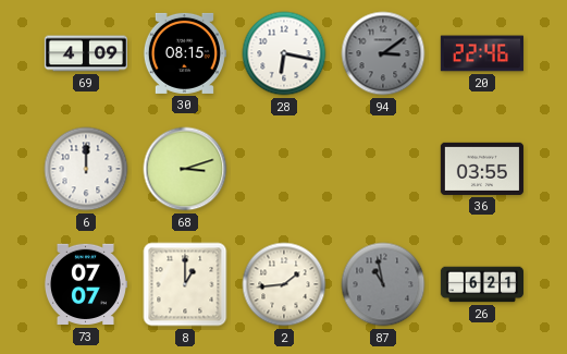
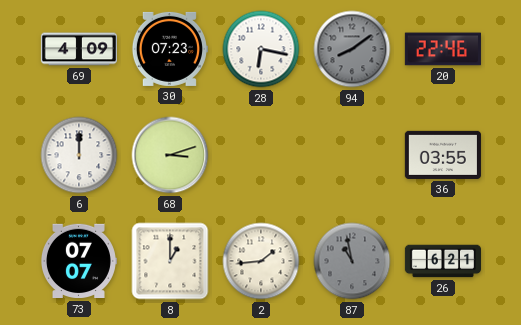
30: 08:15 -> 07:23 (169, 49)
94: 3:09 -> 8:09 (352, 49)
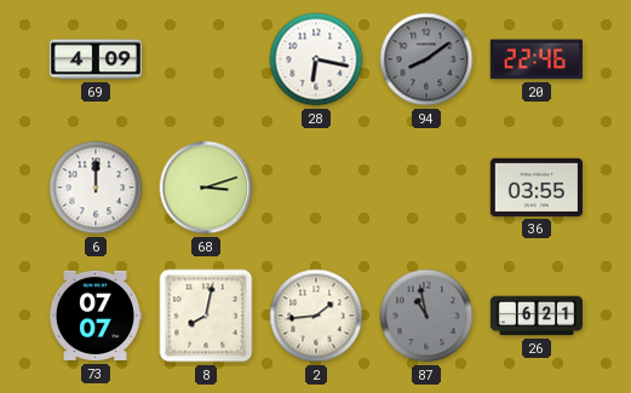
30: 07:23 -> none (169, 49)
8: 1:00 -> 8:02 (206, 316)
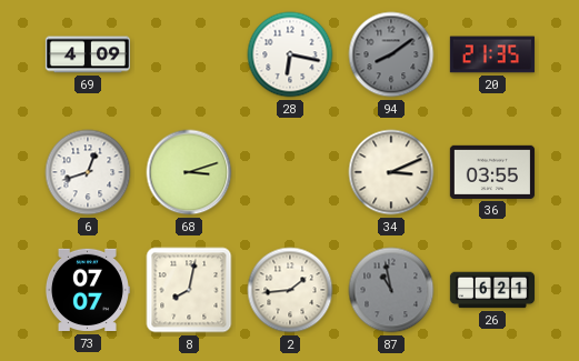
20: 22:46 -> 21:35 (492, 54)
6: 12:00 -> 12:42 (88, 172)
34: none -> 3:11 (391, 172)
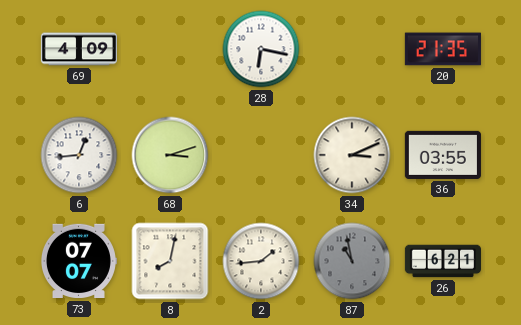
94: 8:09 -> none (391, 54)
6: 12:42 -> 12:44 (79, 155)
